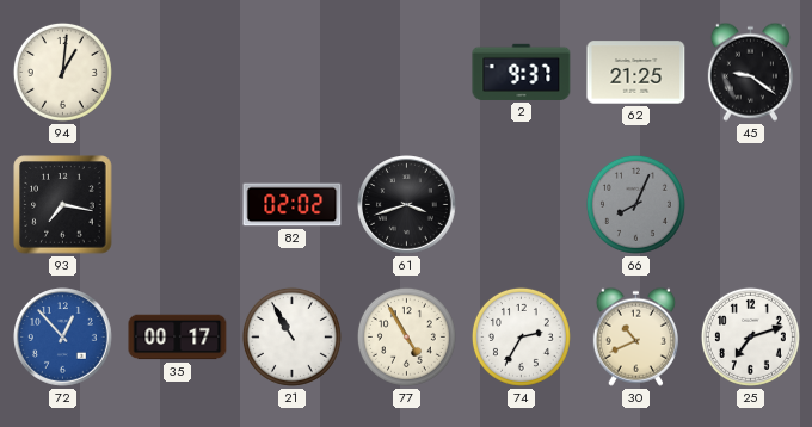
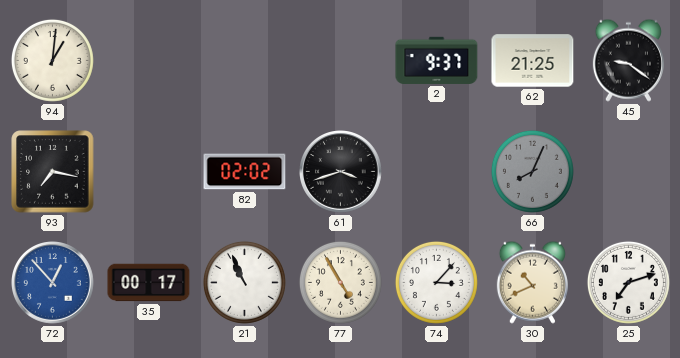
21: 10:55 -> 10:56 (244, 282)
74: 2:35 -> 3:07 (436, 282)
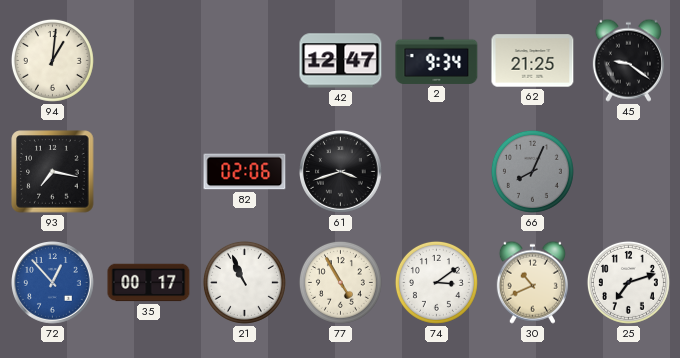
42: none -> 12:47 (341, 61)
2: 9:37 -> 9:34 (437, 60)
82: 02:02 -> 02:06 (245, 172)
74: 3:07 -> 3:09 (436, 282)
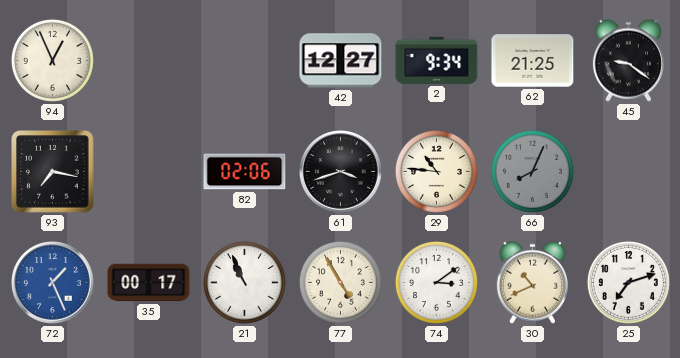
94: 1:01 -> 12:56 (52, 60)
42: 12:47 -> 12:27 (341, 61)
29: none -> 10:46 (436, 171)
72: 12:53 -> 1:26 (53, 283)
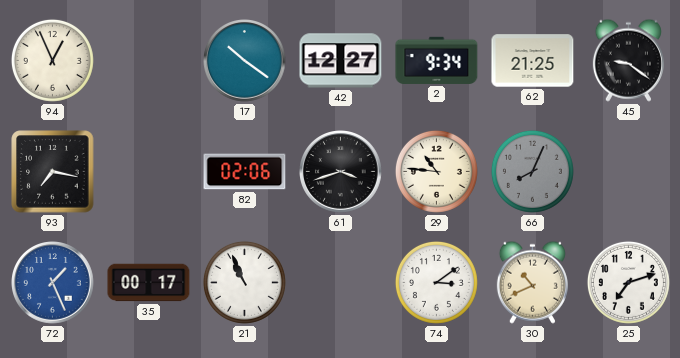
17: none -> 10:21 (245, 61)
77: 4:55 -> none (340, 282)
